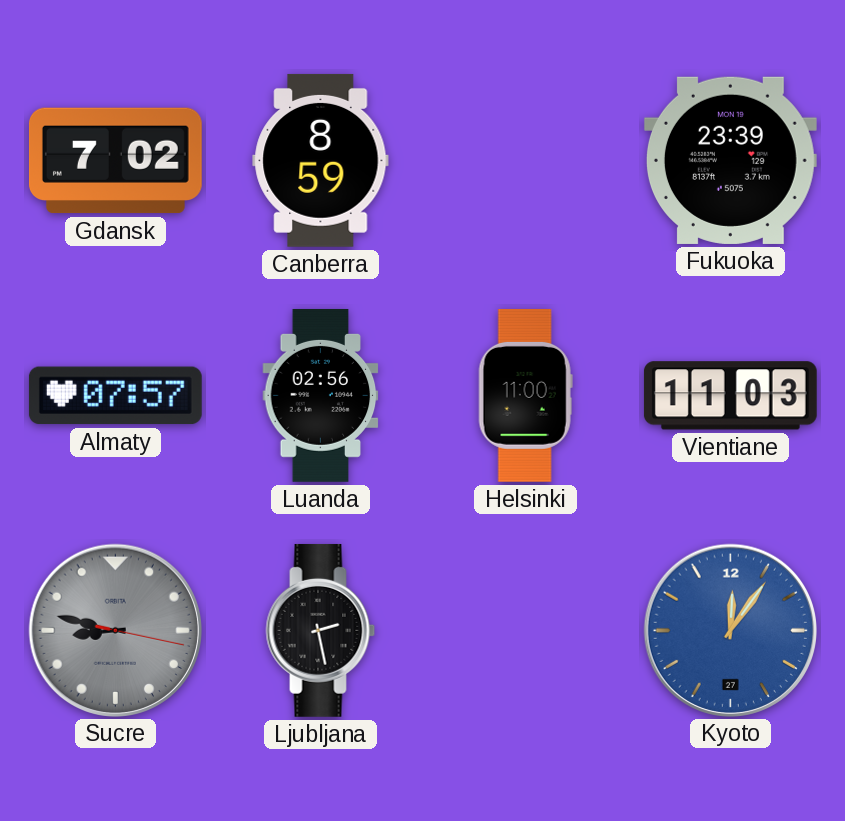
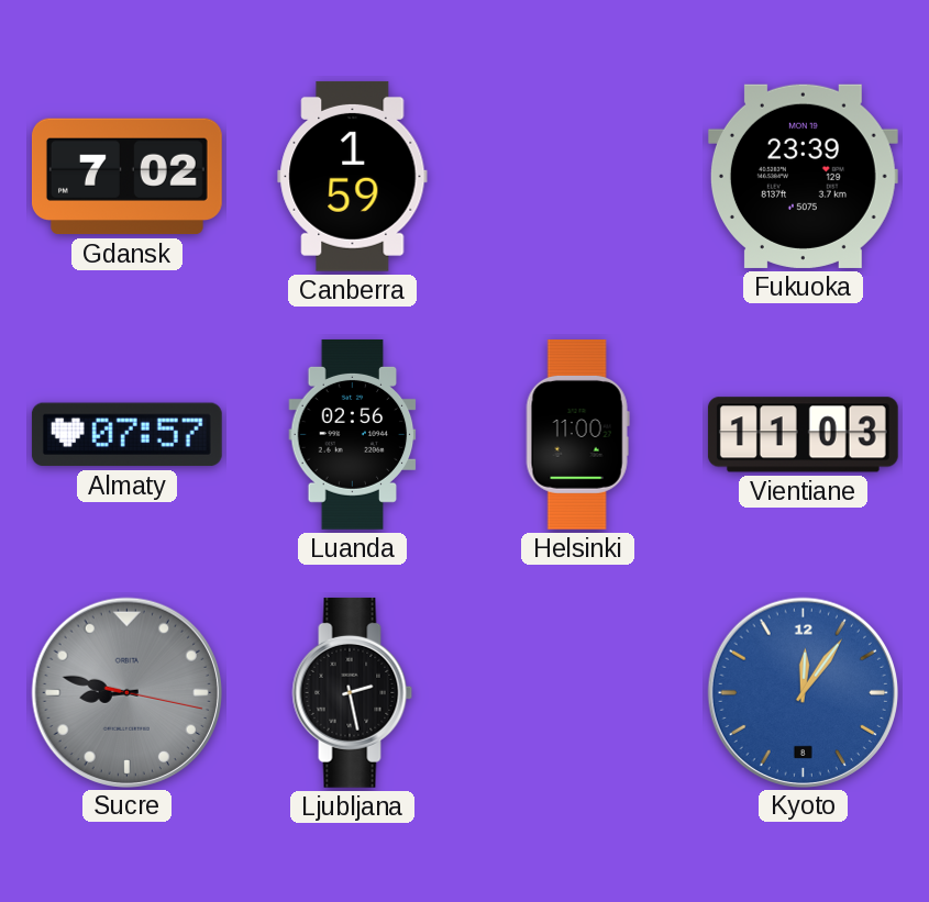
Canberra: 8:59 -> 1:59 (353, 176)
Kyoto date: 27 -> 8 (803, 692)
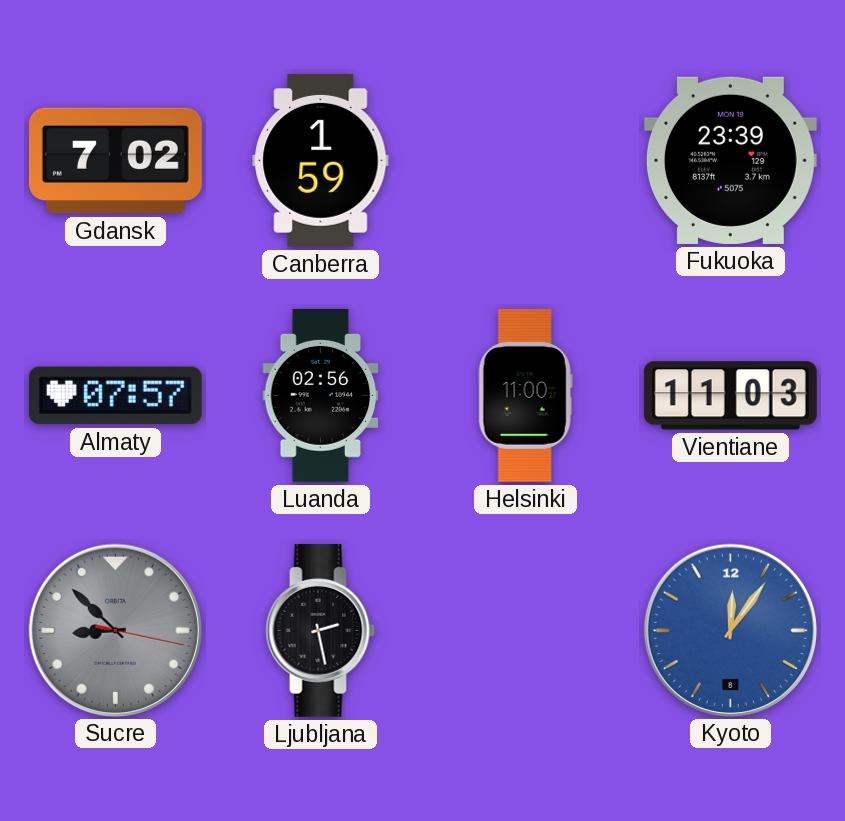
Sucre: 8:47 -> 8:52 (115, 630)
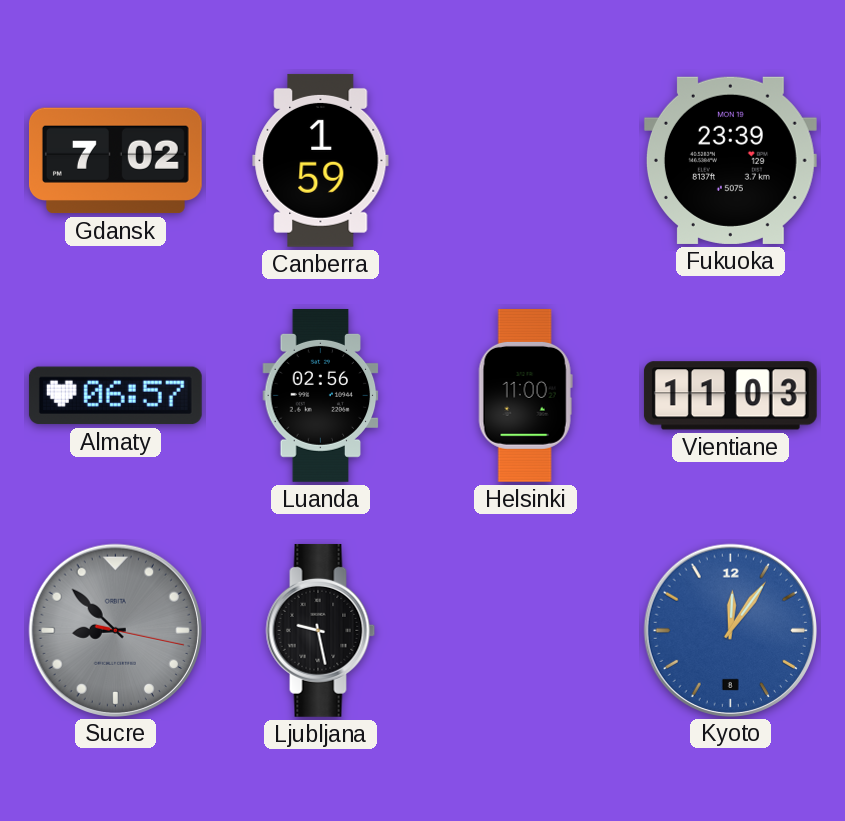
Almaty: 07:57 -> 06:57 (115, 396)
Ljubljana: 2:28 -> 9:28 (321, 630)
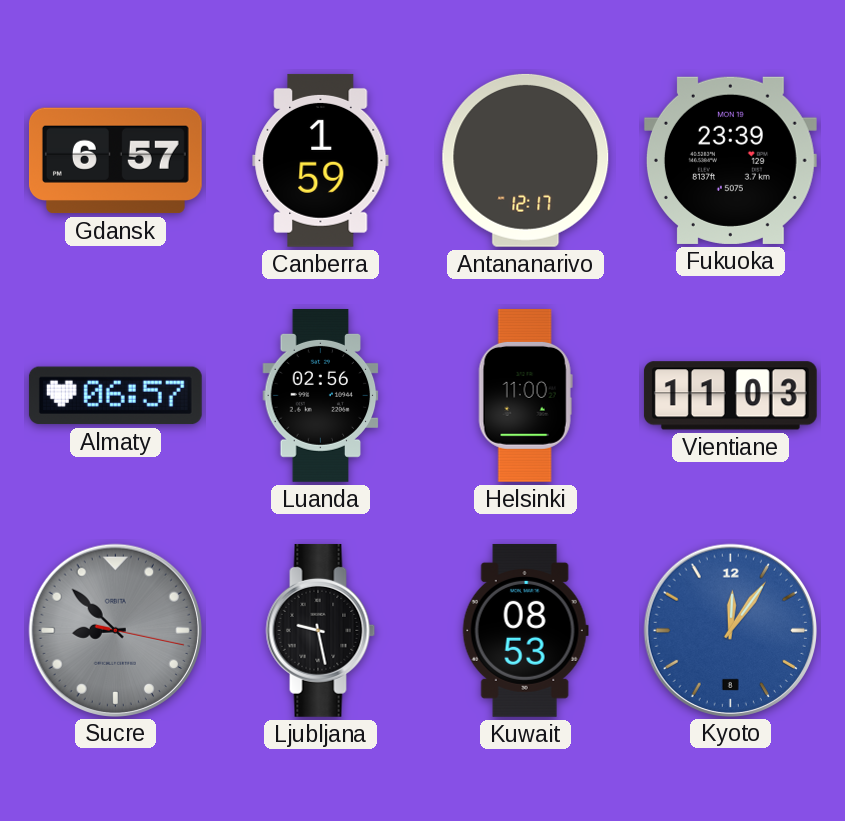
Gdansk: 7:02 -> 6:57 (115, 161)
Antananarivo: none -> 12:17 (526, 160)
Kuwait: none -> 08:53 (525, 630)
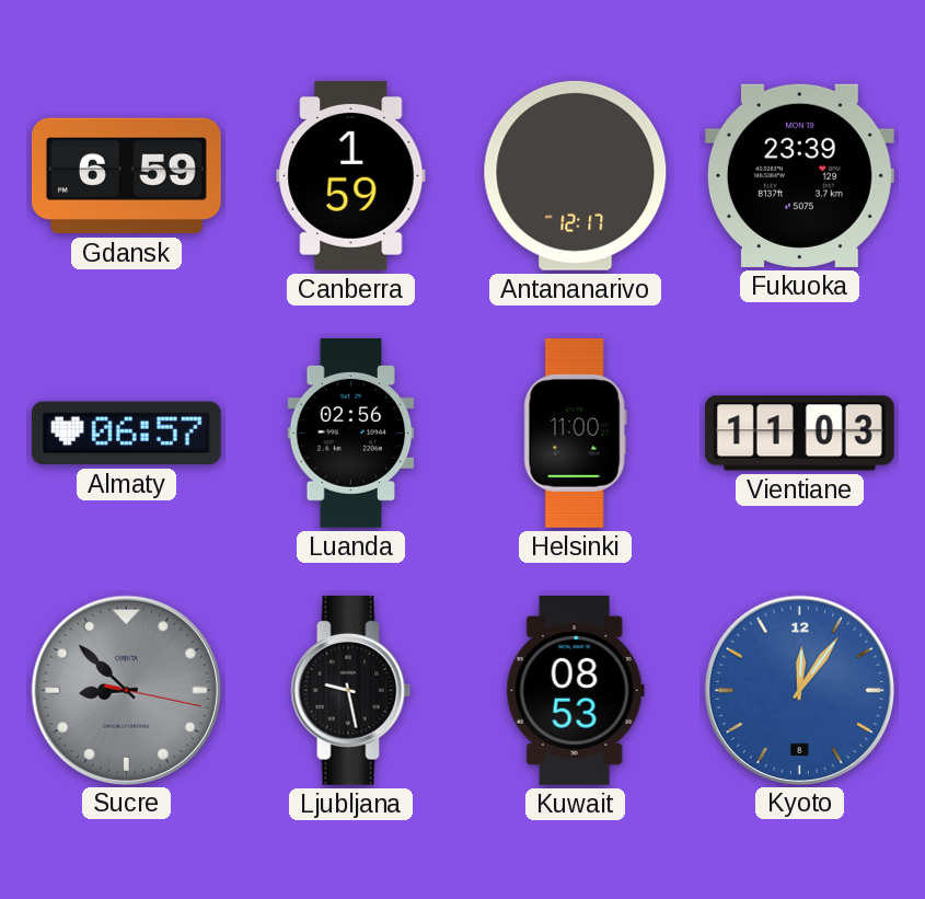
Gdansk: 6:57 -> 6:59 (126, 176)
